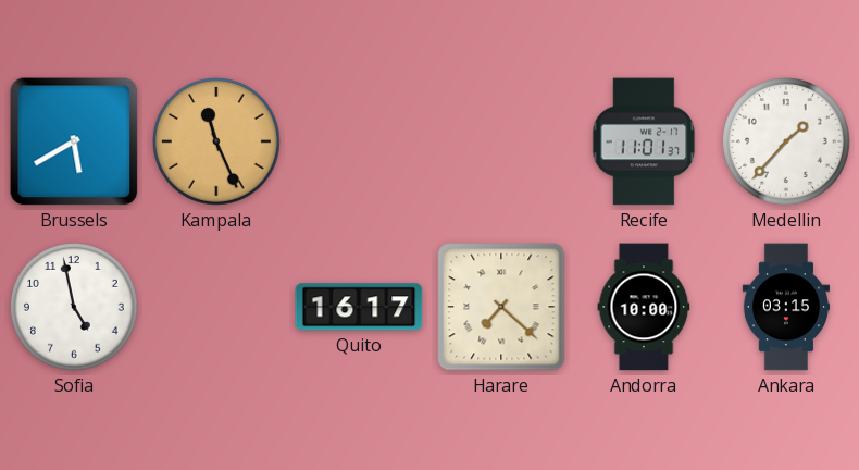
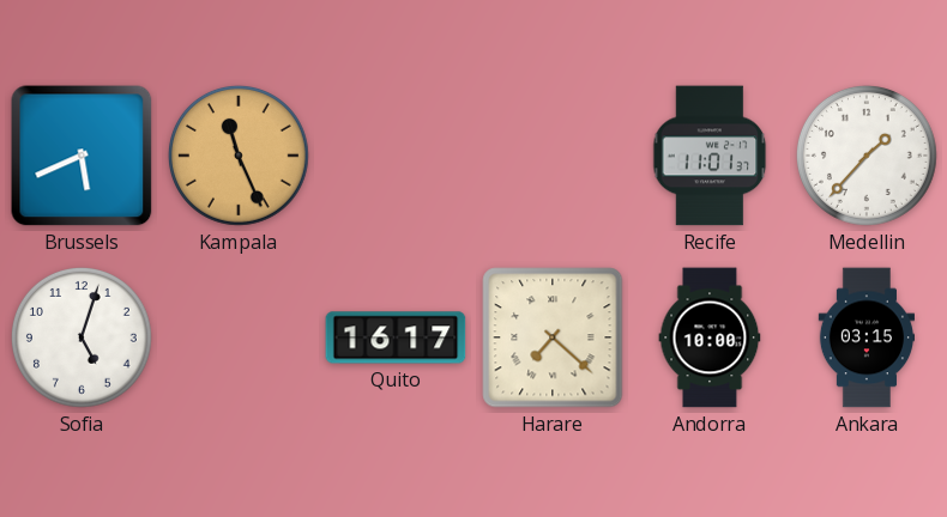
Brussels: 5:40 -> 5:41 (82, 156)
Sofia: 4:58 -> 5:03 (82, 337)
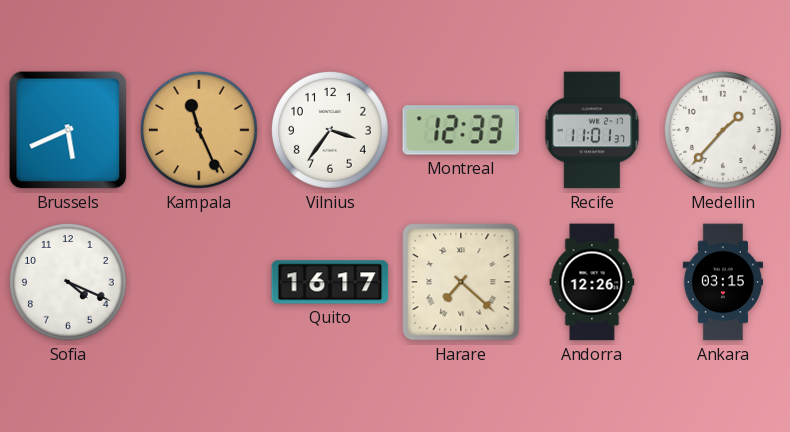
Vilnius: none -> 3:36 (330, 130)
Montreal: none -> 12:33 (461, 130)
Sofia: 5:03 -> 4:19 (68, 282)
Andorra: 10:00 -> 12:26 (592, 282)
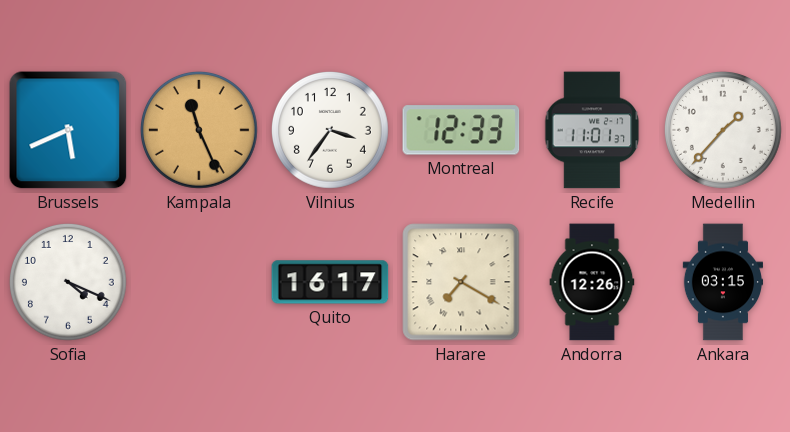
Harare: 7:22 -> 7:20 (461, 282)
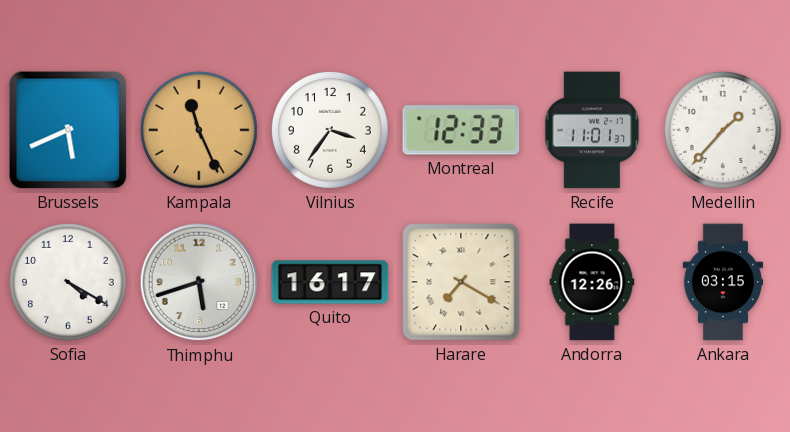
Sofia: 4:19 -> 4:20 (68, 282)
Thimphu: none -> 5:42 (199, 282)
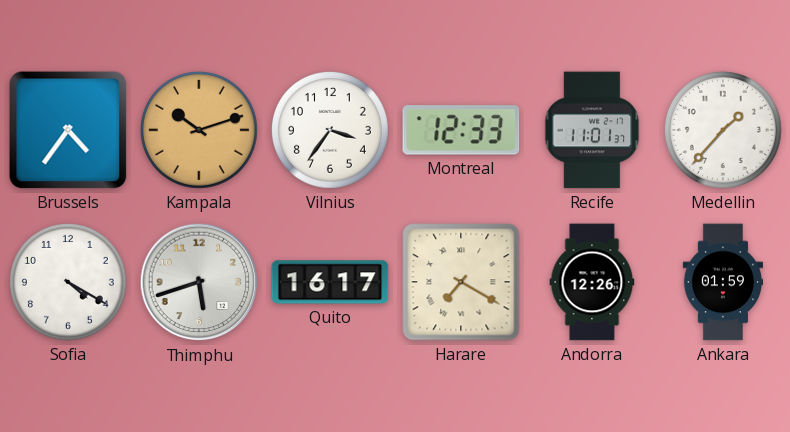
Brussels: 5:41 -> 4:36 (68, 130)
Kampala: 11:26 -> 10:12 (199, 130)
Ankara: 03:15 -> 01:59 (722, 282)
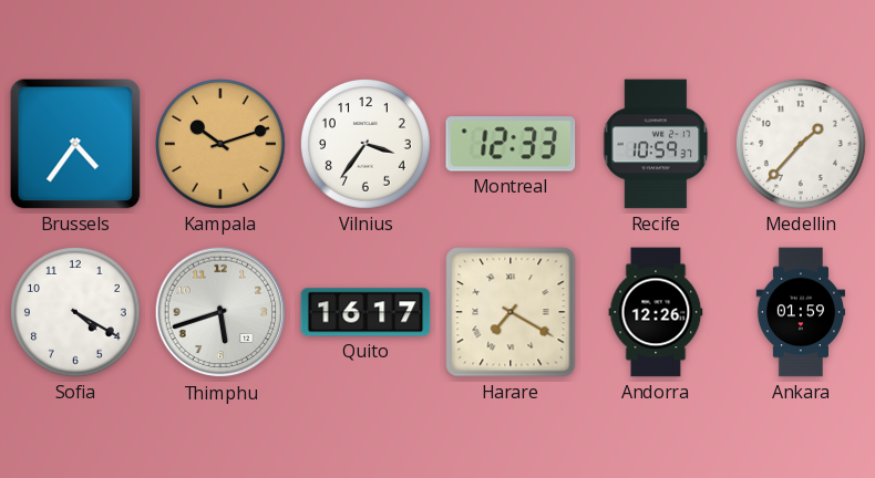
Recife: 11:01 -> 10:59 (656, 144)
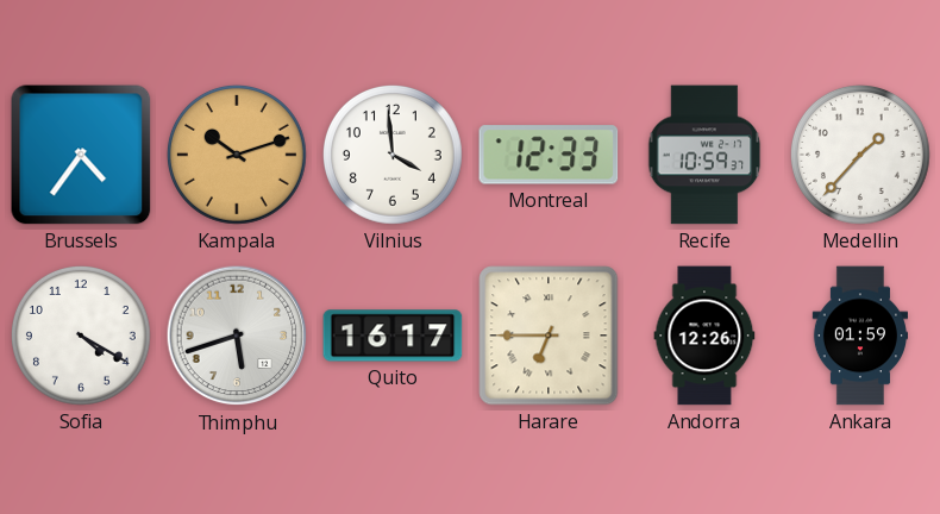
Vilnius: 3:36 -> 3:59 (393, 155)
Harare: 7:20 -> 6:45 (549, 336)
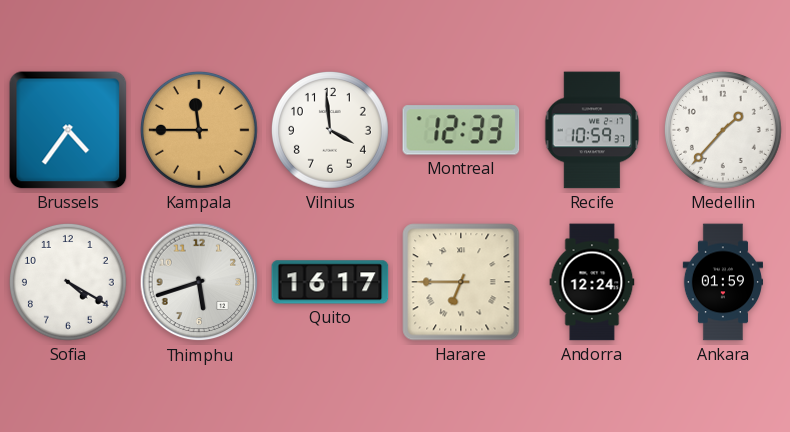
Kampala: 10:12 -> 11:45 (199, 130)
Andorra: 12:26 -> 12:24 (592, 282)
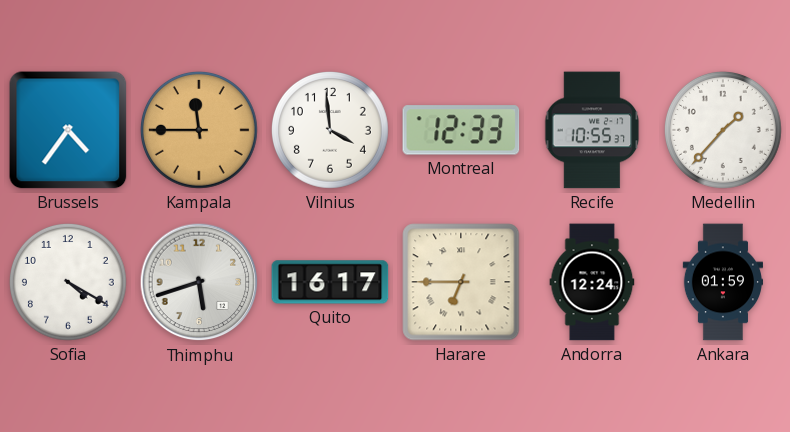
Recife: 10:59 -> 10:55 (592, 130)
